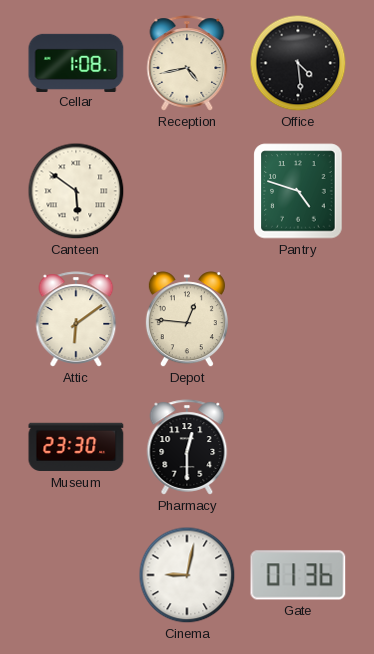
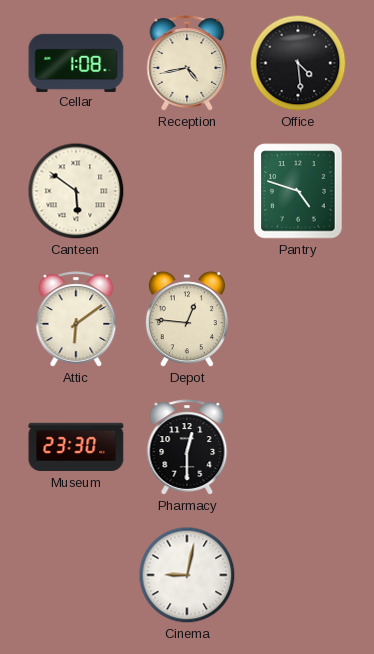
Gate: 01:36 -> none (298, 575)
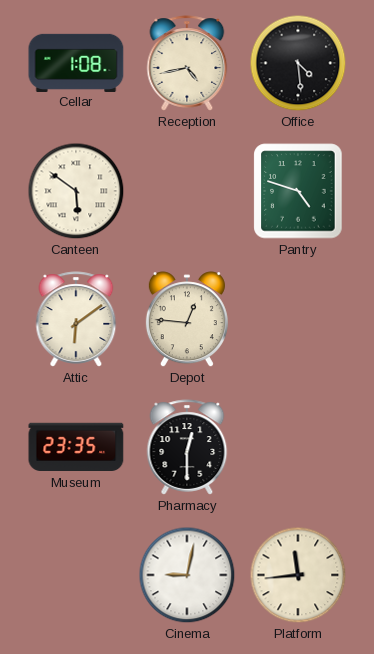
Museum: 23:30 -> 23:35 (76, 447)
Platform: none -> 11:44 (298, 575)
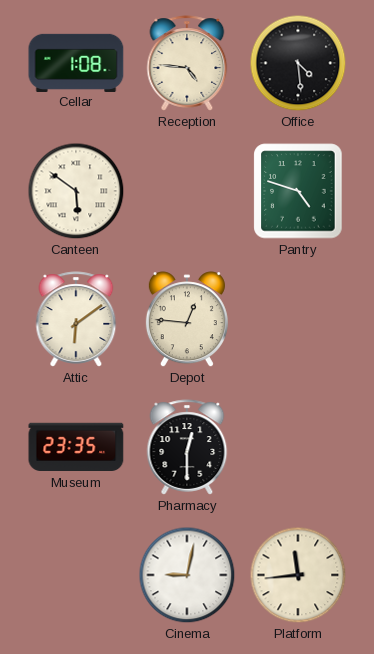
Reception: 4:43 -> 4:46 (187, 63)
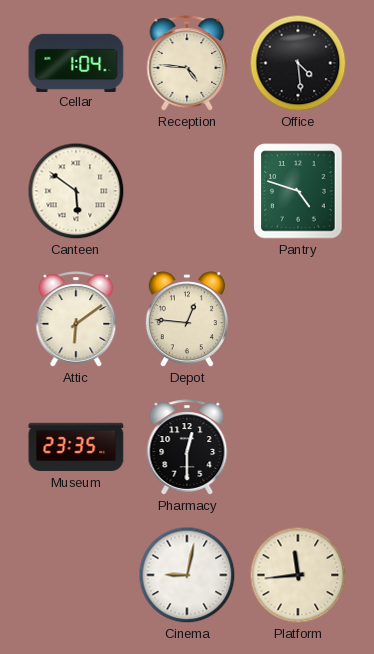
Cellar: 1:08 -> 1:04 (76, 62)
